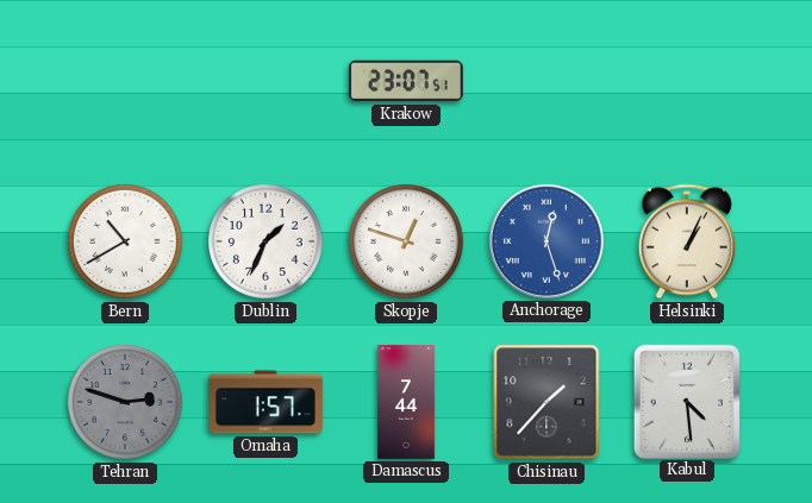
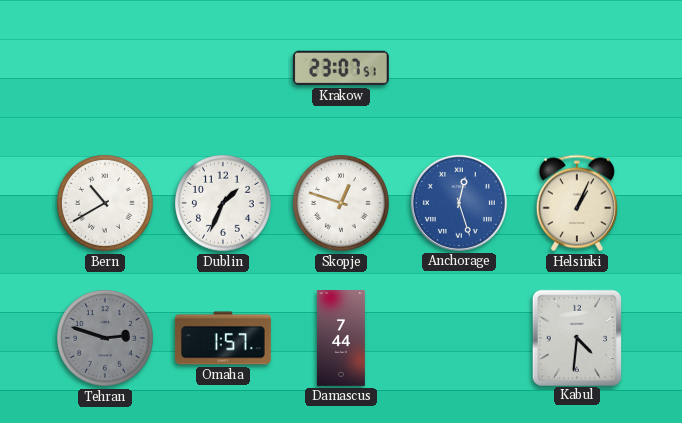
Chisinau: 1:37 -> none (546, 402)
Kabul: 4:29 -> 4:31 (576, 337)
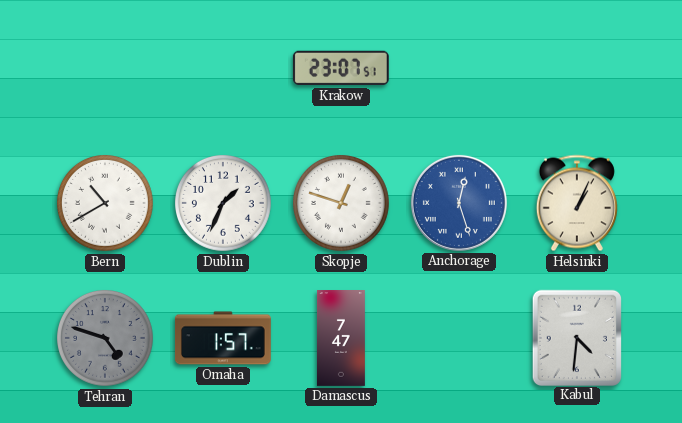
Tehran: 2:48 -> 4:48 (106, 339)
Damascus: 7:44 -> 7:47 (341, 339)
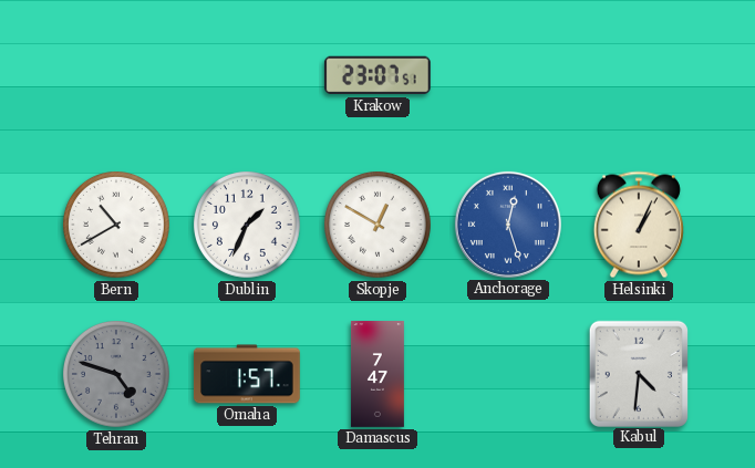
Skopje: 12:48 -> 12:50 (379, 226)
